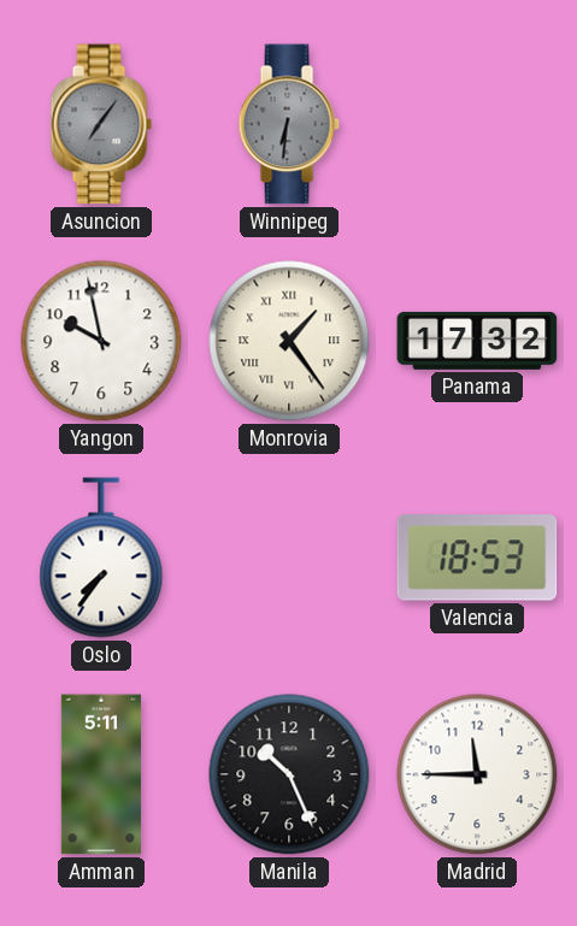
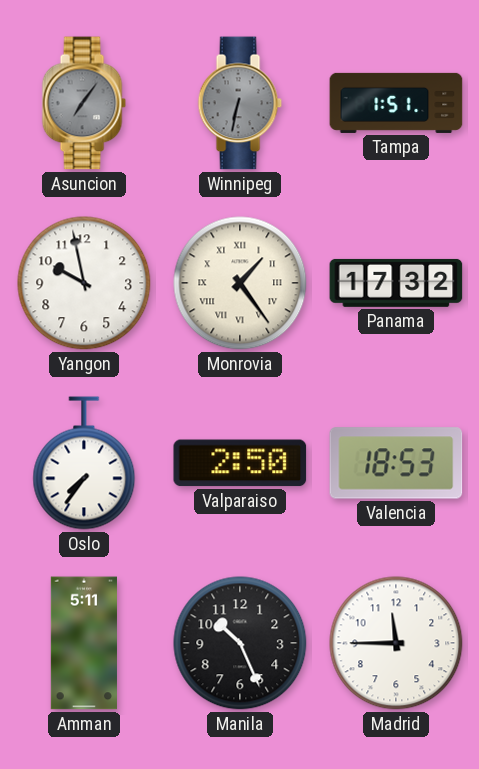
Winnipeg: 6:31 -> 6:32 (240, 103)
Tampa: none -> 1:51 (396, 103)
Valparaiso: none -> 2:50 (240, 463)
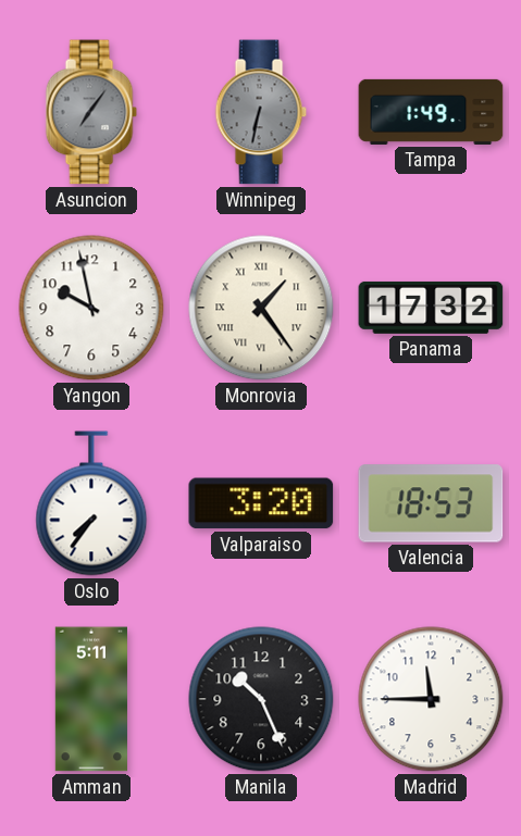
Tampa: 1:51 -> 1:49 (431, 112)
Valparaiso: 2:50 -> 3:20 (261, 503)
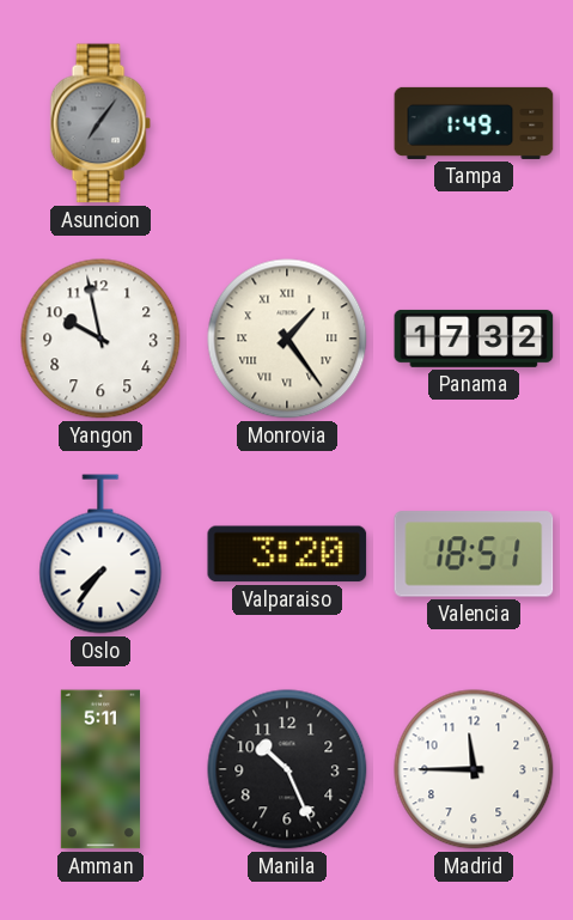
Winnipeg: 6:32 -> none (261, 112)
Valencia: 18:53 -> 18:51 (474, 554)
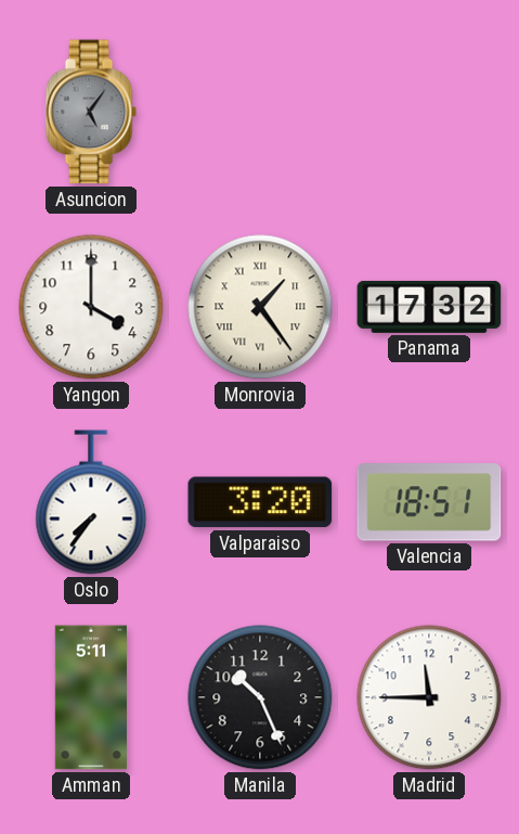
Asuncion: 7:06 -> 5:06 (91, 112)
Tampa: 1:49 -> none (474, 123)
Yangon: 9:58 -> 4:00 (91, 307)
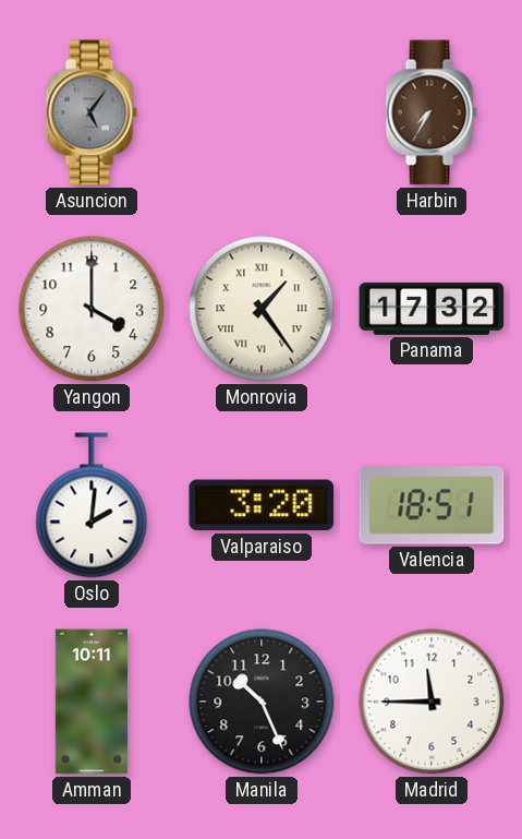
Harbin: none -> 7:35 (432, 112)
Oslo: 7:36 -> 2:01 (92, 505)
Amman: 5:11 -> 10:11 (92, 702)
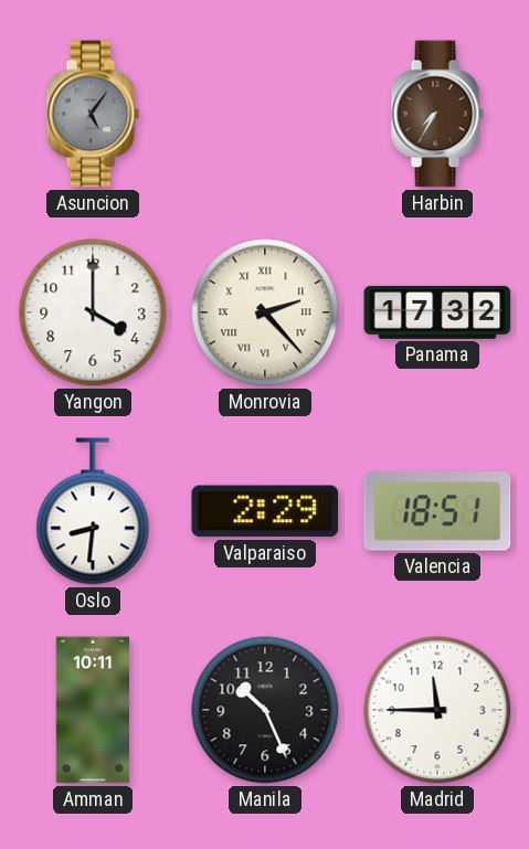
Monrovia: 1:24 -> 2:23 (265, 312)
Oslo: 2:01 -> 8:31 (93, 511)
Valparaiso: 3:20 -> 2:29 (265, 511)
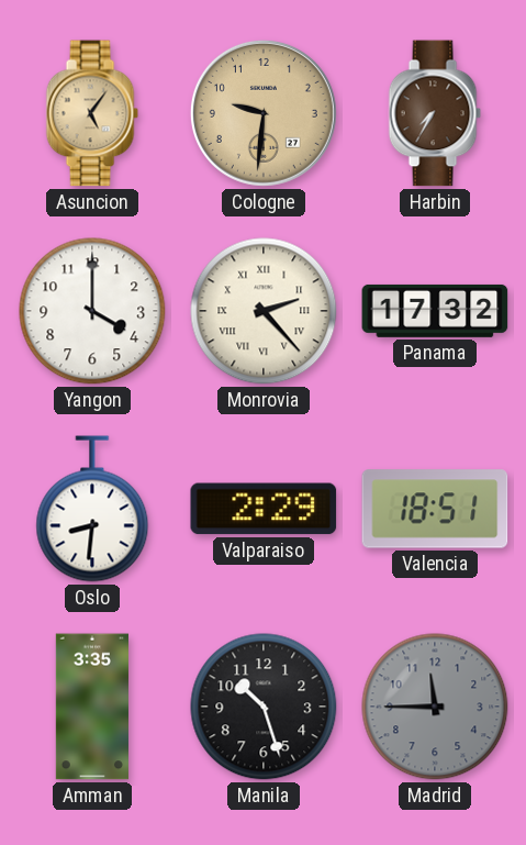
Asuncion dial: grey -> champagne (92, 113)
Cologne: none -> 9:31 (264, 113)
Amman: 10:11 -> 3:35 (92, 707)
Manila: 10:26 -> 10:27 (264, 707)
Madrid dial: white -> grey (435, 707)
